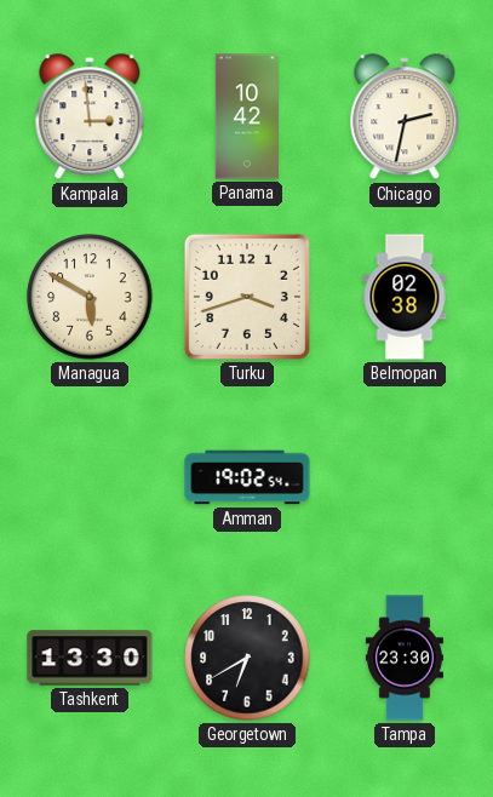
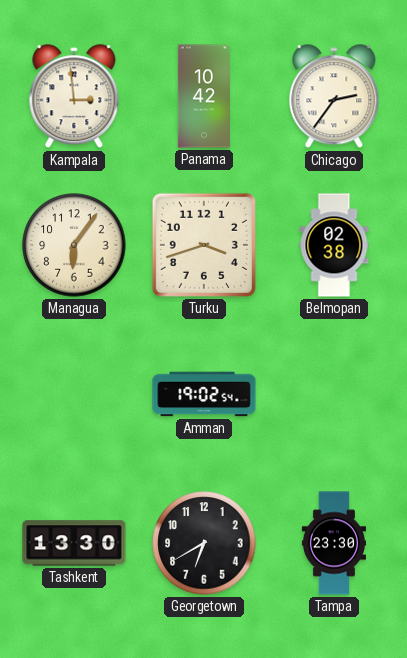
Chicago: 2:32 -> 2:36 (334, 97)
Managua: 5:50 -> 6:06 (74, 245)
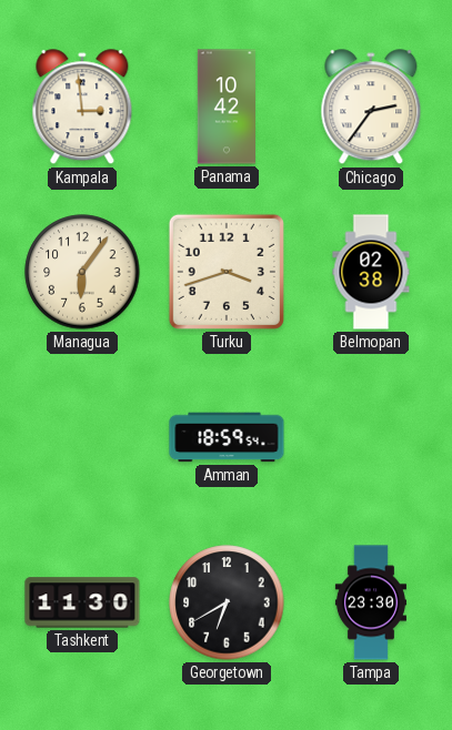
Amman: 19:02 -> 18:59 (227, 437)
Tashkent: 13:30 -> 11:30 (82, 602)
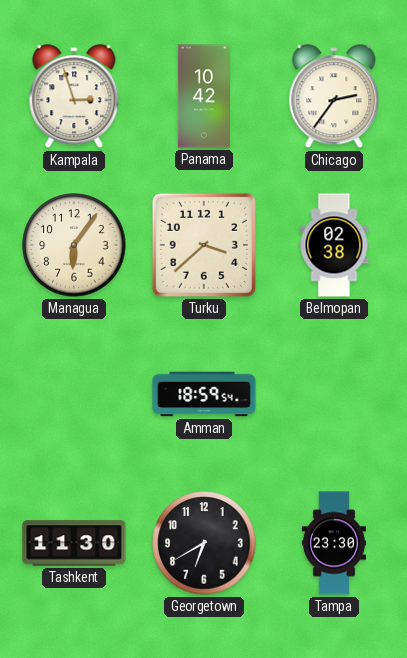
Kampala: 2:59 -> 2:57 (74, 97)
Turku: 3:42 -> 3:38 (204, 245)
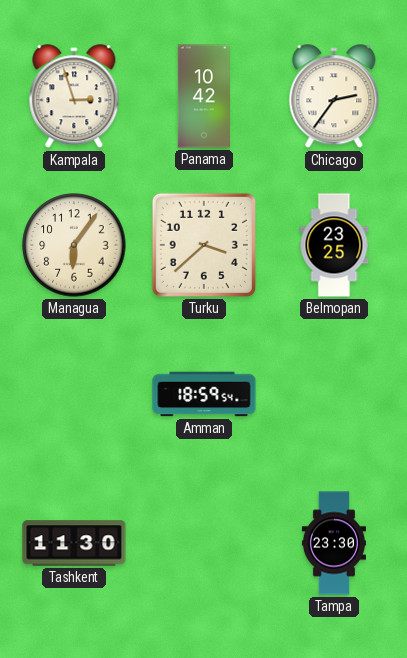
Belmopan: 02:38 -> 23:25 (334, 245)
Georgetown: 6:40 -> none (204, 543)
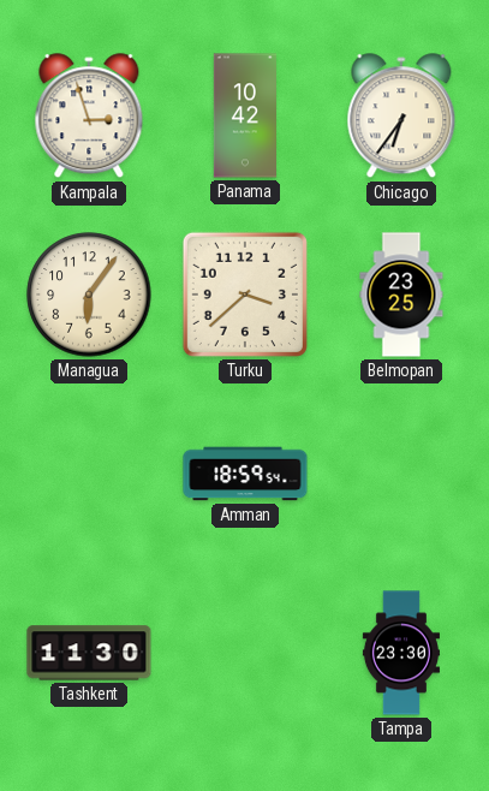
Chicago: 2:36 -> 6:36 (401, 117)
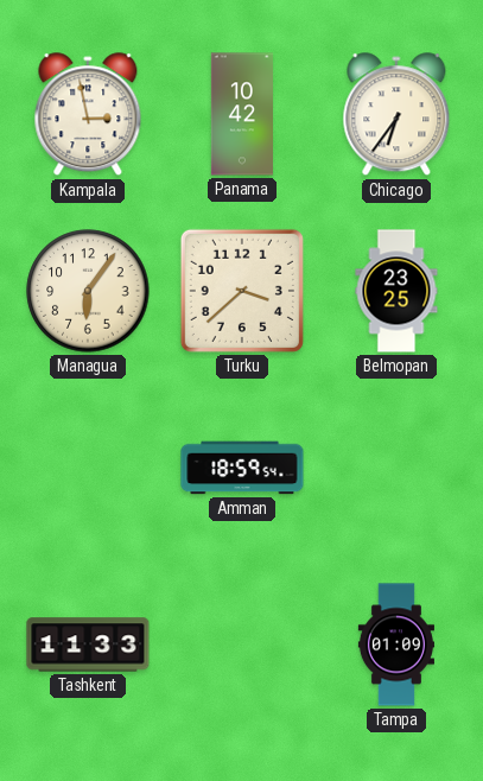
Kampala: 2:57 -> 2:58 (88, 115)
Tashkent: 11:30 -> 11:33 (88, 645)
Tampa: 23:30 -> 01:09 (396, 645)
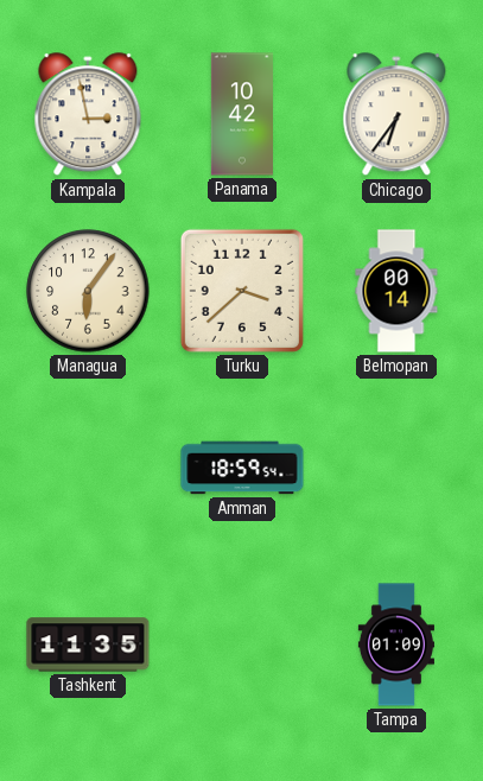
Belmopan: 23:25 -> 00:14 (396, 291)
Tashkent: 11:33 -> 11:35 (88, 645)
